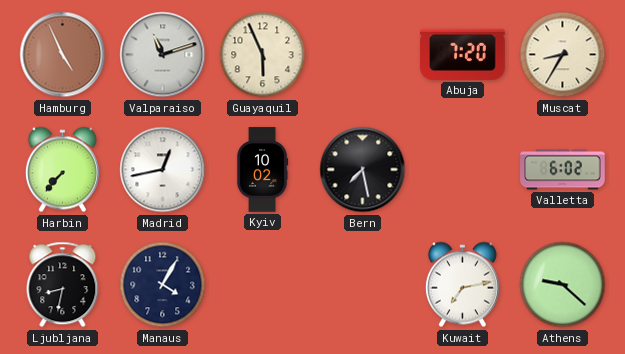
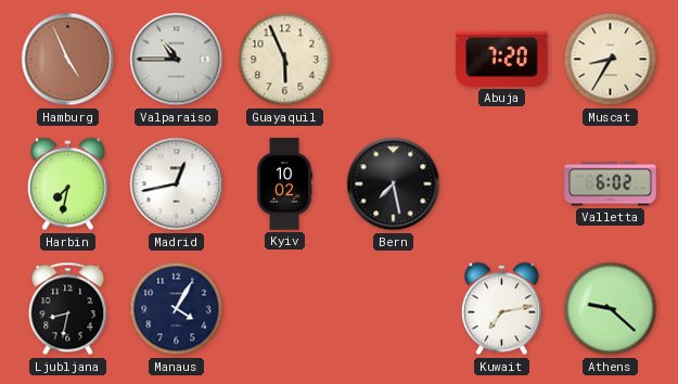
Valparaiso: 11:12 -> 10:45 (177, 60)
Harbin: 7:37 -> 7:32 (67, 184)
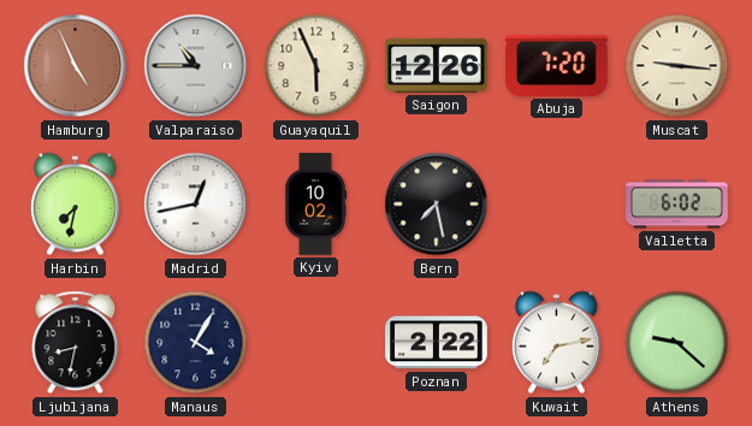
Saigon: none -> 12:26 (437, 65)
Muscat: 8:35 -> 9:16 (677, 66)
Poznan: none -> 2:22 (437, 343)
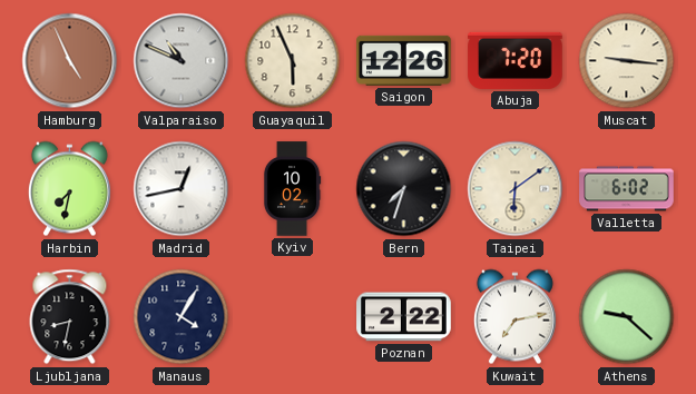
Valparaiso: 10:45 -> 10:49 (182, 61)
Bern: 7:28 -> 7:33 (404, 189)
Taipei: none -> 6:09 (516, 189)
